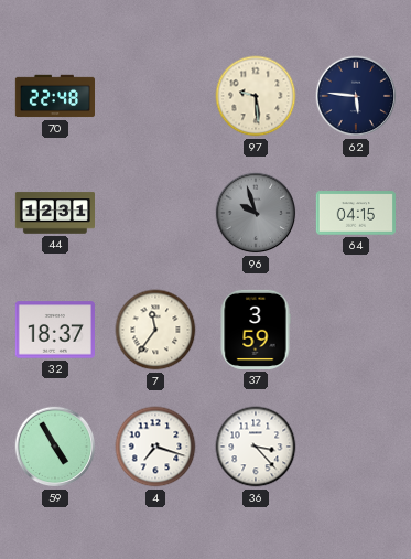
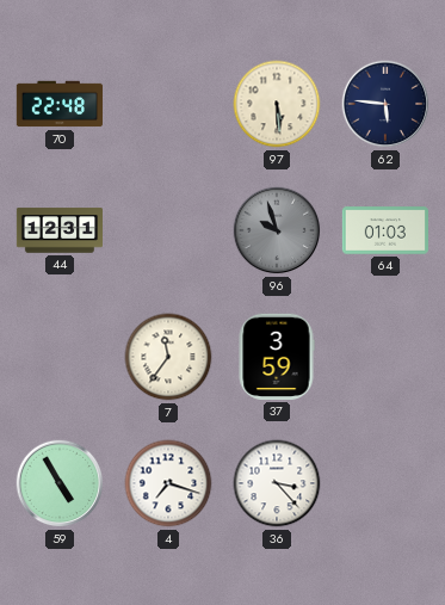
97: 9:29 -> 5:29 (277, 104)
64: 04:15 -> 01:03 (384, 230)
32: 18:37 -> none (55, 330)
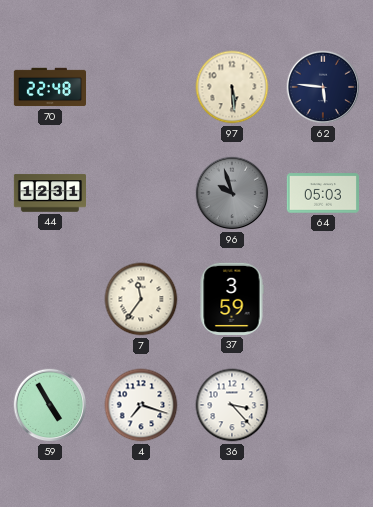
64: 01:03 -> 05:03 (322, 193)
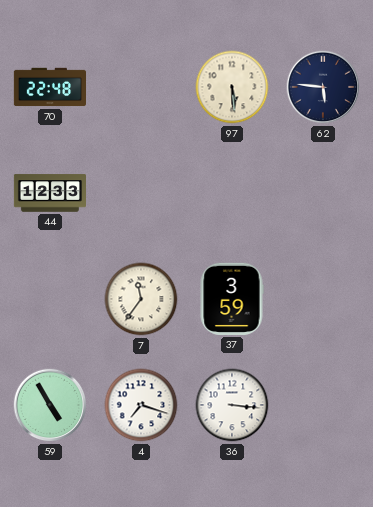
44: 12:31 -> 12:33 (49, 193)
96: 9:57 -> none (232, 193)
64: 05:03 -> none (322, 193)
36: 3:23 -> 3:16 (232, 405)
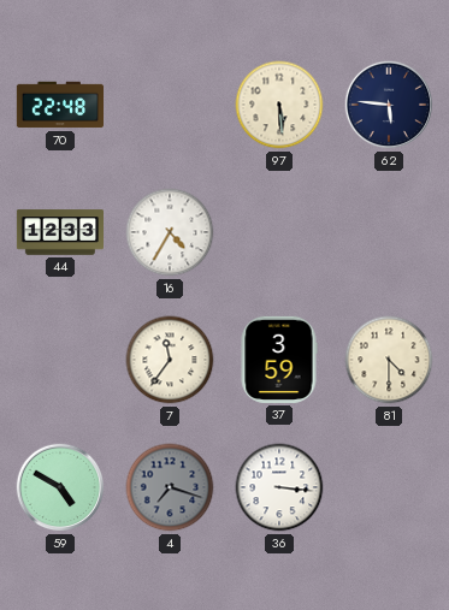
16: none -> 4:35 (170, 232)
81: none -> 4:30 (389, 360)
59: 4:55 -> 4:50 (60, 487)
4 dial: white -> grey (170, 487)
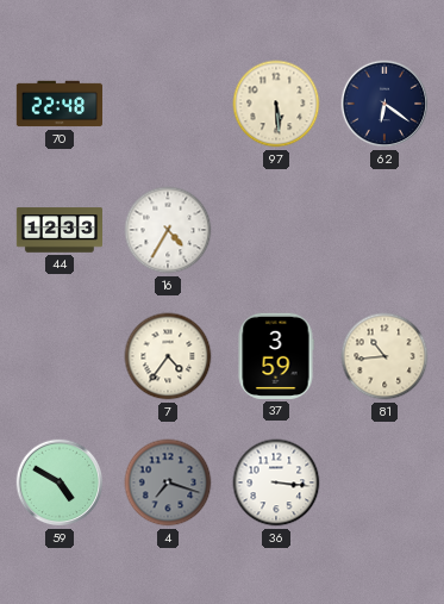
62: 5:46 -> 6:21 (384, 104)
7: 11:36 -> 4:36 (168, 356)
81: 4:30 -> 10:44 (384, 356)
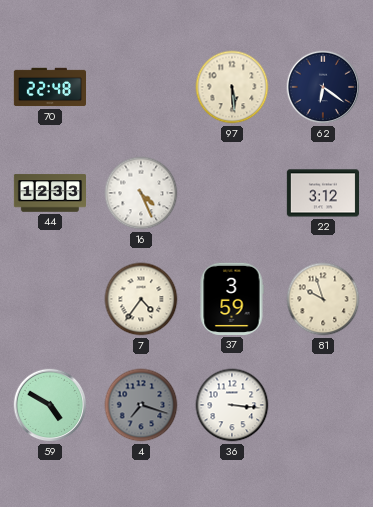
16: 4:35 -> 4:26 (141, 193)
22: none -> 3:12 (322, 193)
81: 10:44 -> 9:57 (323, 299)
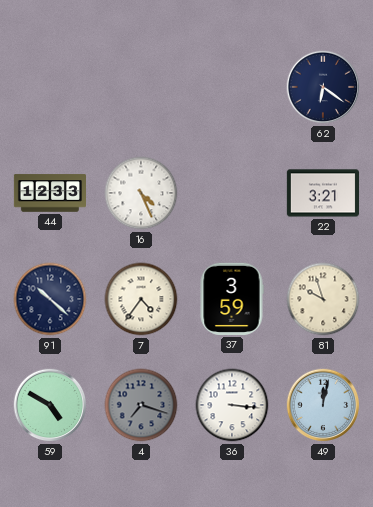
70: 22:48 -> none (49, 87)
97: 5:29 -> none (232, 87)
22: 3:12 -> 3:21 (322, 193)
91: none -> 10:22 (50, 299)
49: none -> 12:02 (323, 405)
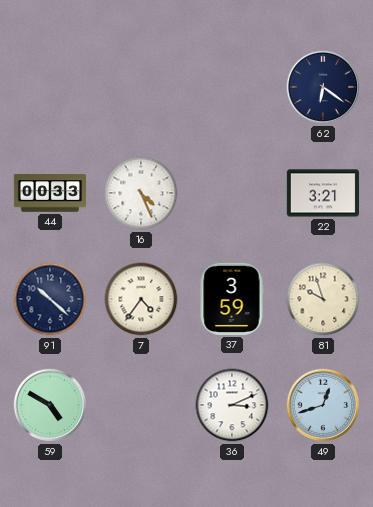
44: 12:33 -> 00:33 (49, 193)
4: 7:18 -> none (141, 405)
36: 3:16 -> 3:11 (232, 405)
49: 12:02 -> 12:42 (323, 405)
